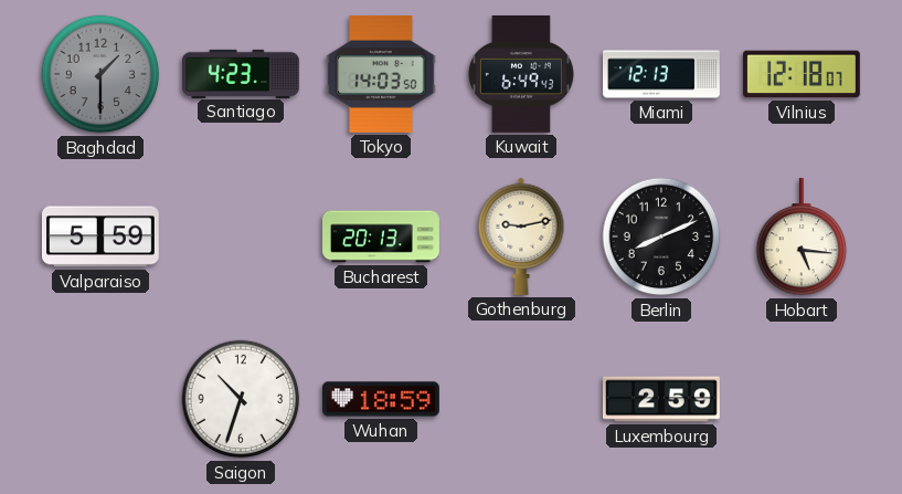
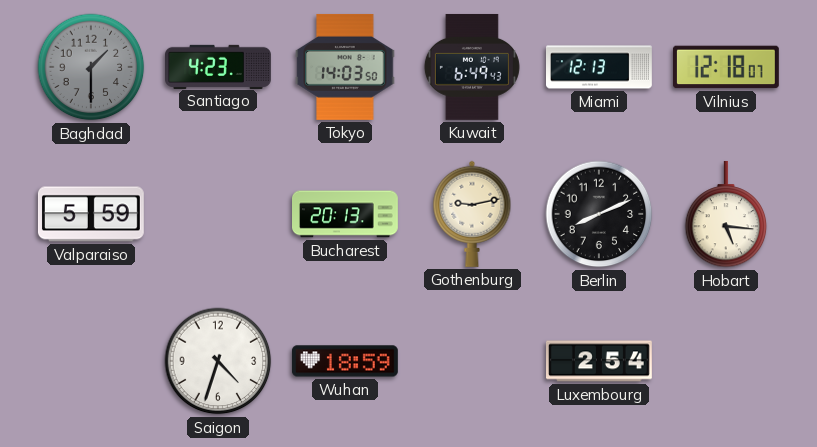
Saigon: 10:33 -> 4:33 (218, 361)
Luxembourg: 2:59 -> 2:54 (600, 361)
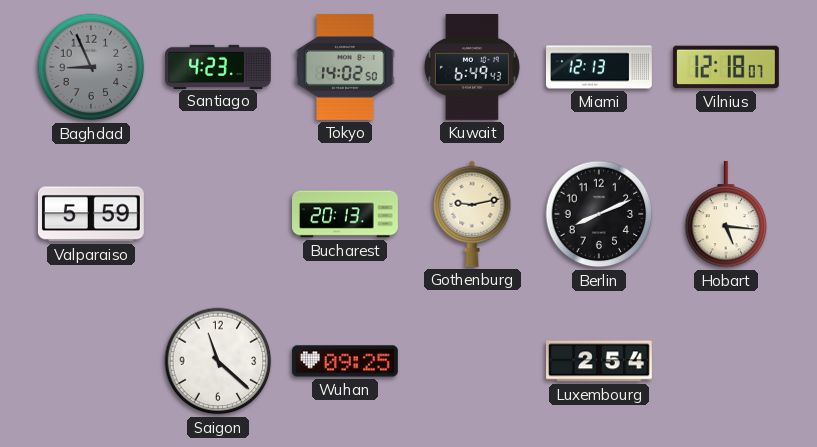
Baghdad: 1:30 -> 8:56 (91, 67)
Tokyo: 14:03 -> 14:02 (345, 67)
Saigon: 4:33 -> 11:22 (218, 361)
Wuhan: 18:59 -> 09:25 (345, 361)
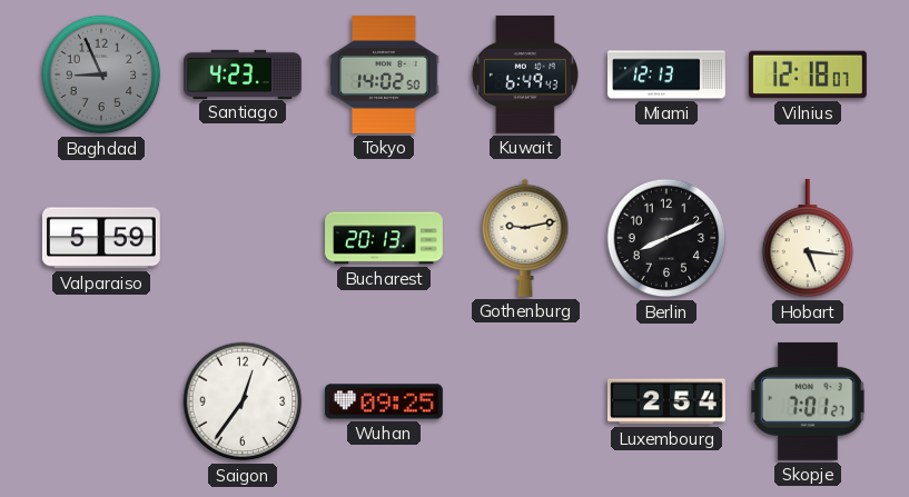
Saigon: 11:22 -> 12:36 (243, 401)
Skopje: none -> 7:01 (808, 401)
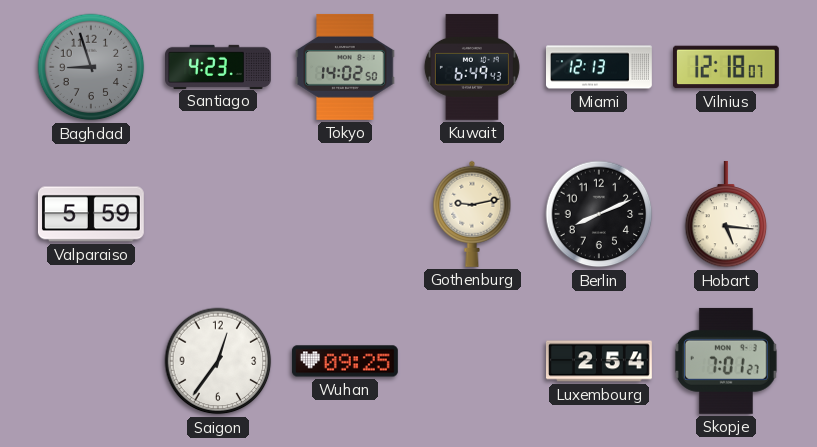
Baghdad: 8:56 -> 8:57 (91, 67)
Bucharest: 20:13 -> none (385, 238)
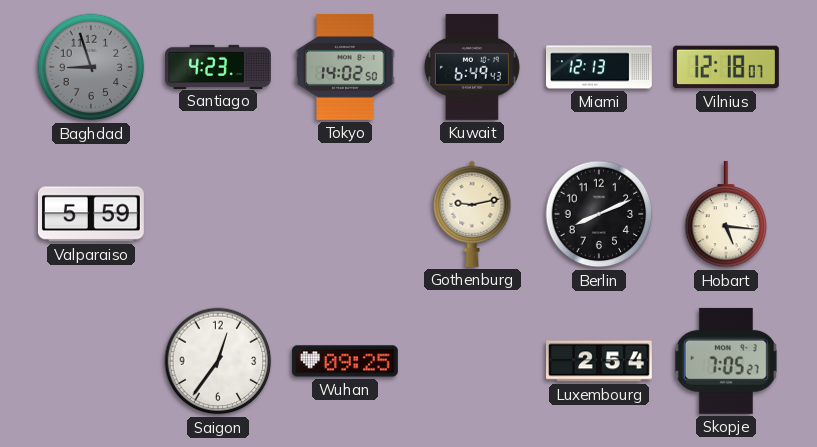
Skopje: 7:01 -> 7:05 (726, 361)
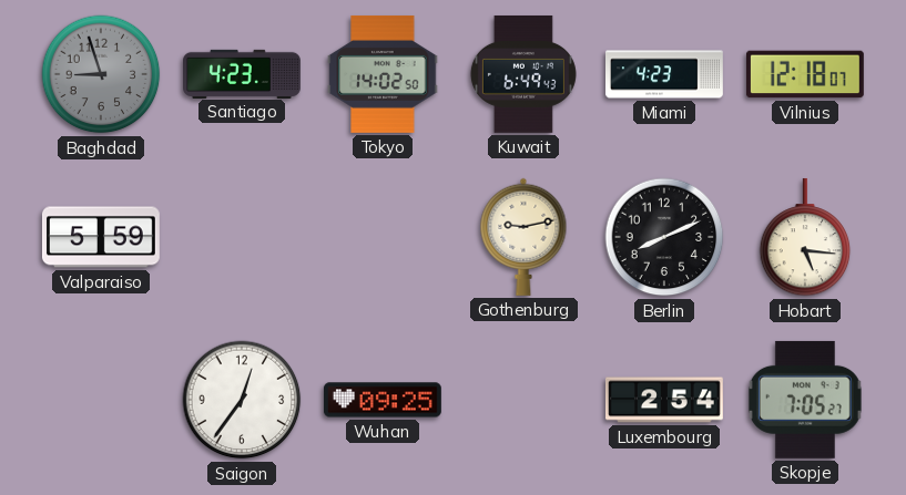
Miami: 12:13 -> 4:23 (665, 74)
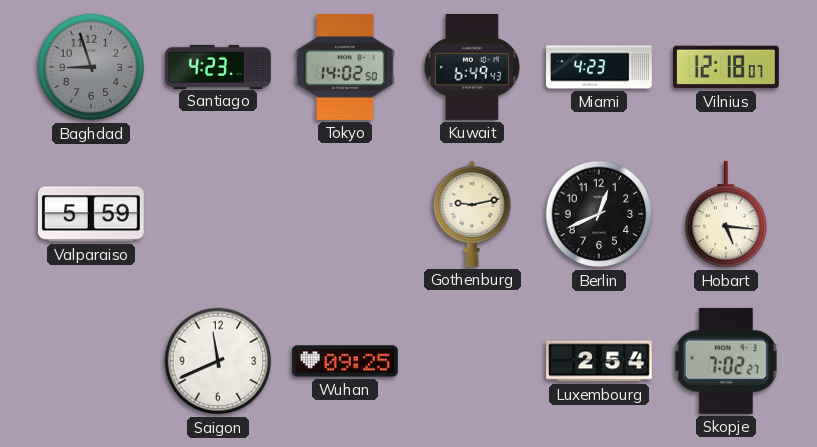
Berlin: 8:11 -> 12:41 (599, 214)
Saigon: 12:36 -> 11:41 (218, 361)
Skopje: 7:05 -> 7:02 (726, 361)
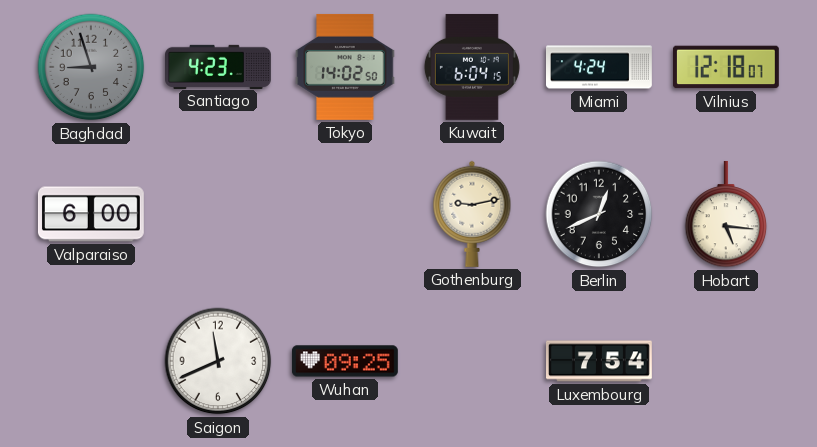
Kuwait: 6:49 -> 6:04 (472, 67)
Miami: 4:23 -> 4:24 (600, 67)
Valparaiso: 5:59 -> 6:00 (91, 214)
Luxembourg: 2:54 -> 7:54 (600, 361)
Skopje: 7:02 -> none (726, 361)
